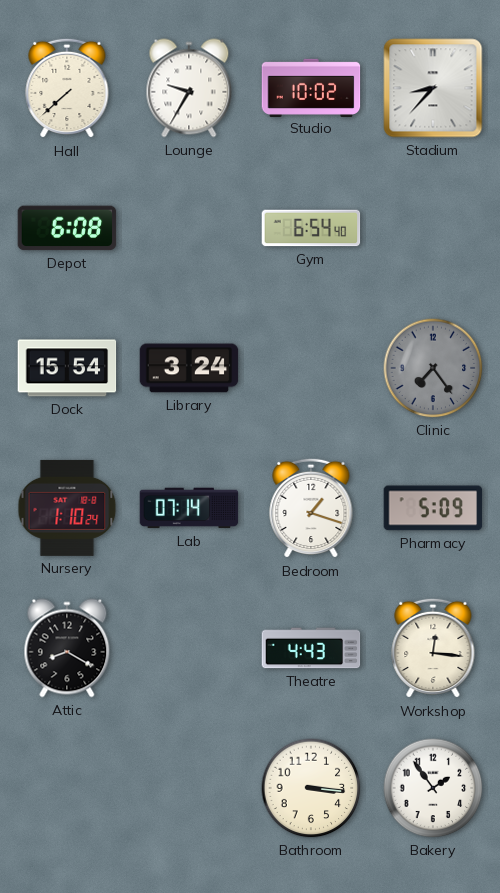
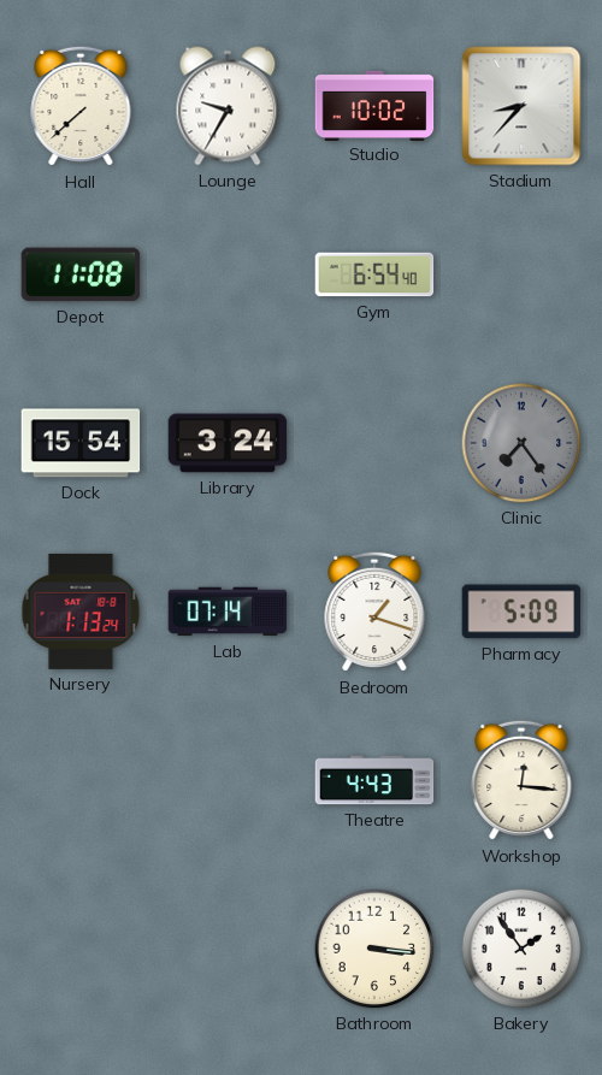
Depot: 6:08 -> 11:08 (81, 274)
Nursery: 1:10 -> 1:13 (81, 612)
Attic: 8:20 -> none (67, 648)
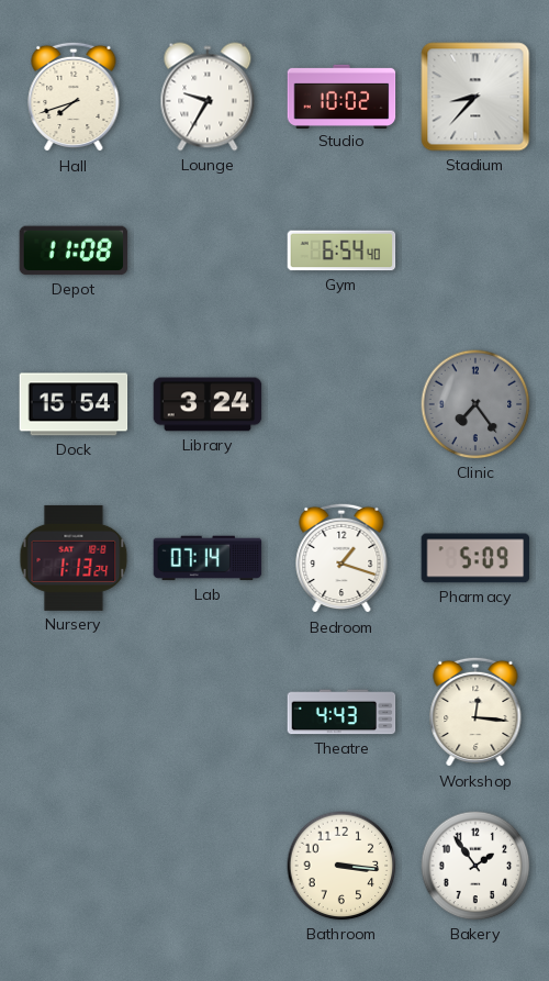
Hall: 7:38 -> 7:42 (74, 97)
